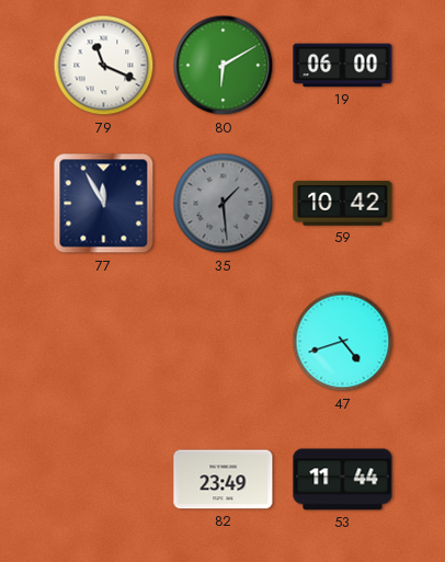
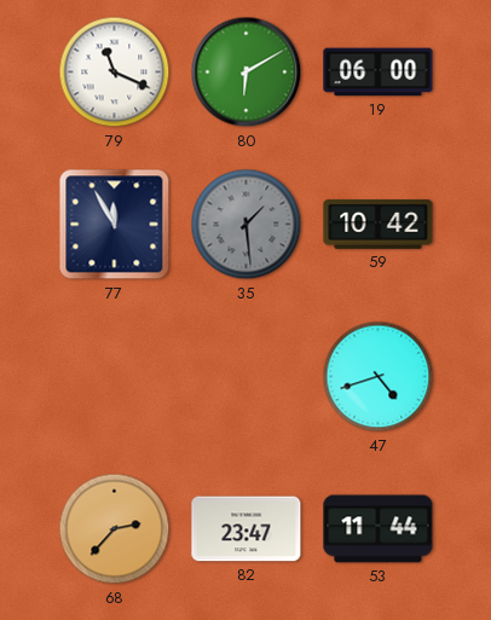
68: none -> 2:37 (115, 529)
82: 23:49 -> 23:47 (247, 529)
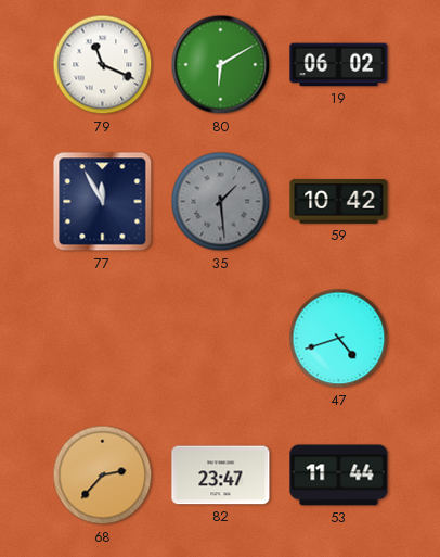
19: 06:00 -> 06:02 (339, 65)
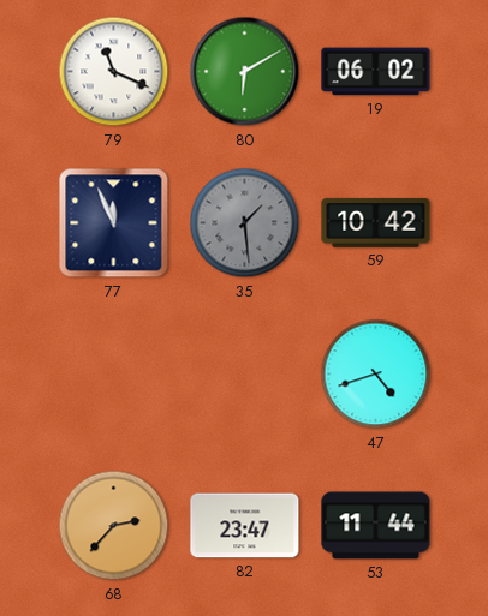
77: 11:55 -> 11:56 (114, 223)
